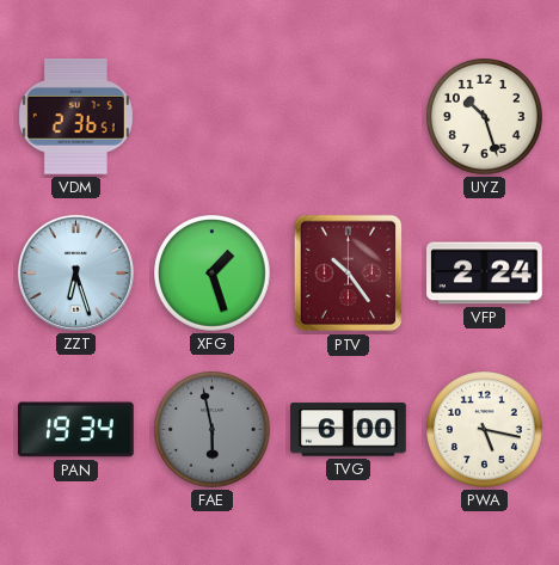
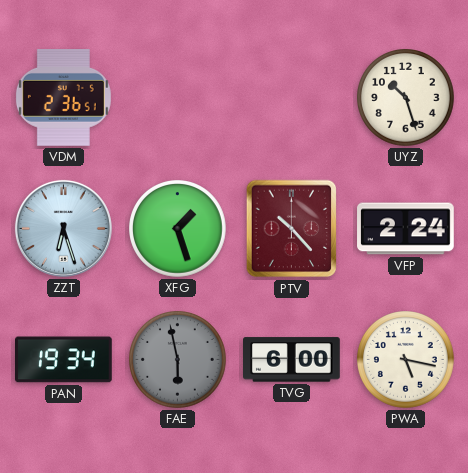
PTV: 10:24 -> 10:23 (292, 229)
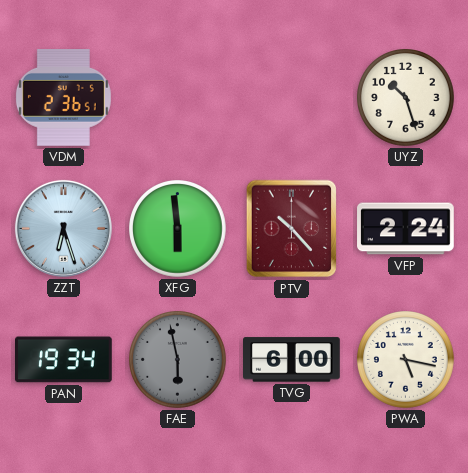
XFG: 1:27 -> 5:59 (178, 229)
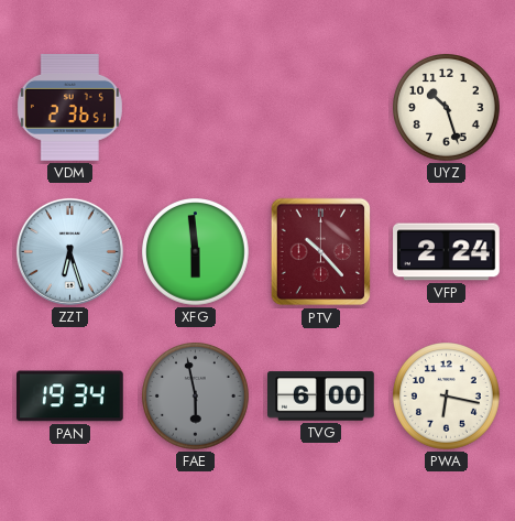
PWA: 5:17 -> 6:17 (447, 397)
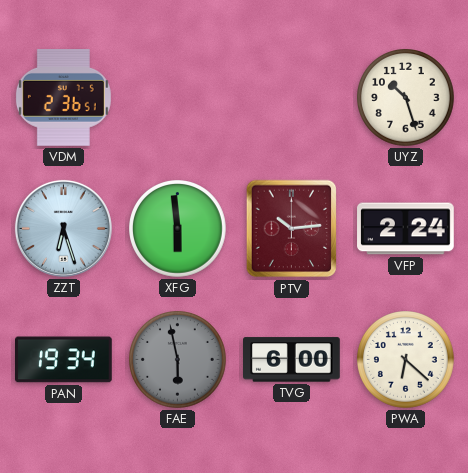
PTV: 10:23 -> 10:14 (292, 229)
PWA: 6:17 -> 6:22 (406, 360)
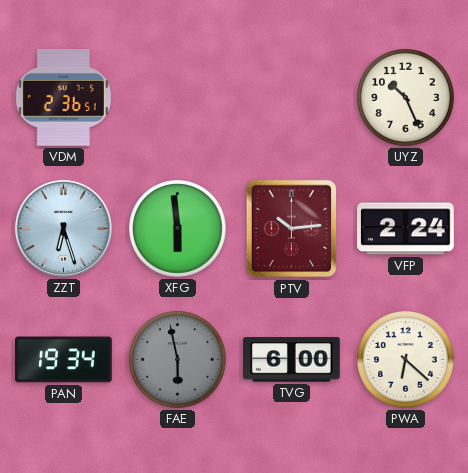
UYZ: 10:27 -> 10:26 (406, 98)
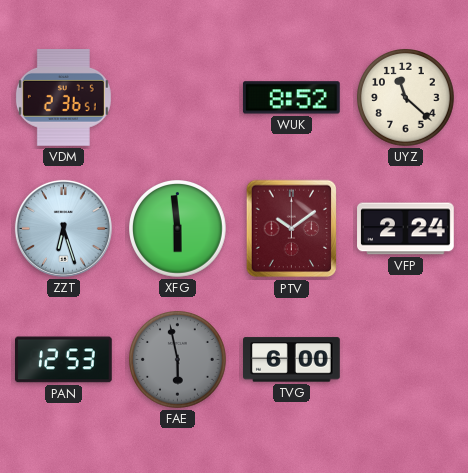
WUK: none -> 8:52 (291, 98)
UYZ: 10:26 -> 11:22 (406, 98)
PTV: 10:14 -> 10:09 (292, 229)
PAN: 19:34 -> 12:53 (64, 360)
PWA: 6:22 -> none (406, 360)
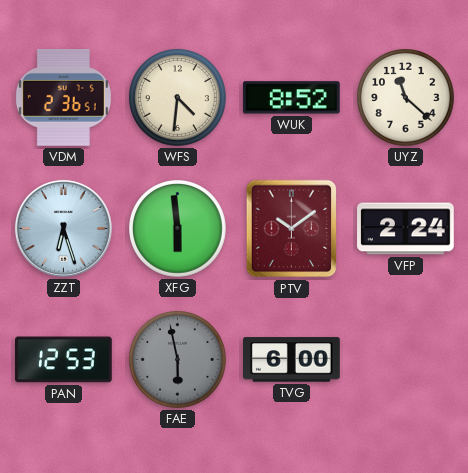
WFS: none -> 4:31 (178, 98)
